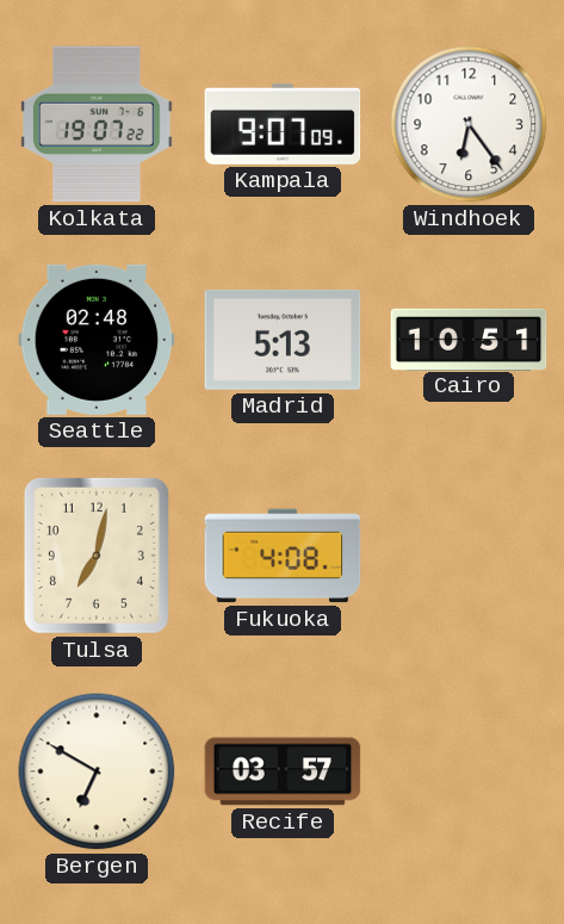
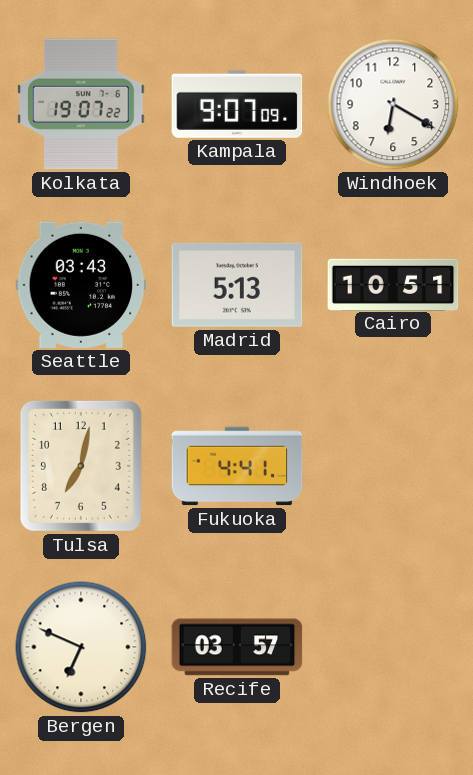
Windhoek: 6:24 -> 6:20 (393, 104)
Seattle: 02:48 -> 03:43 (81, 285)
Fukuoka: 4:08 -> 4:41 (237, 466)
Bergen: 6:50 -> 6:49 (81, 647)
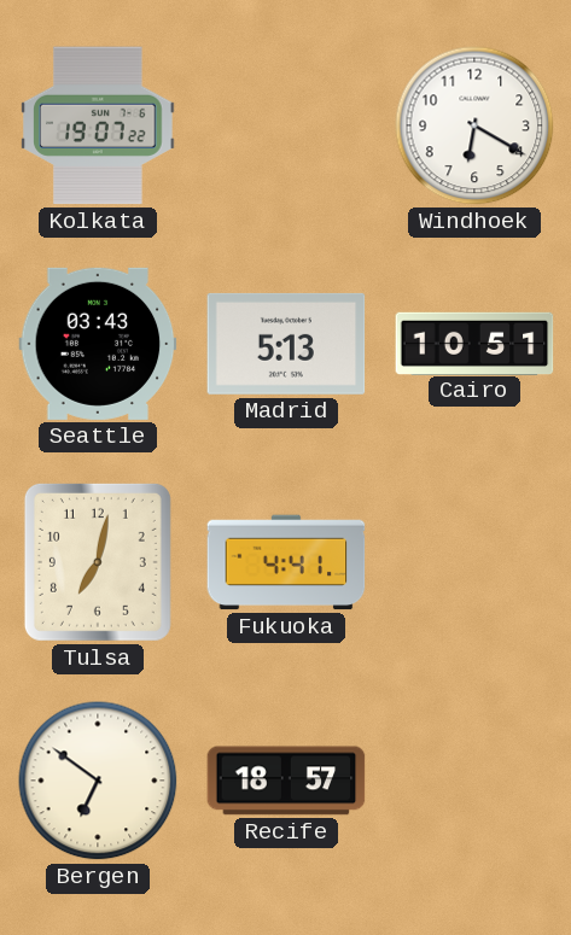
Kampala: 9:07 -> none (237, 104)
Bergen: 6:49 -> 6:51 (98, 781)
Recife: 03:57 -> 18:57 (286, 781)
